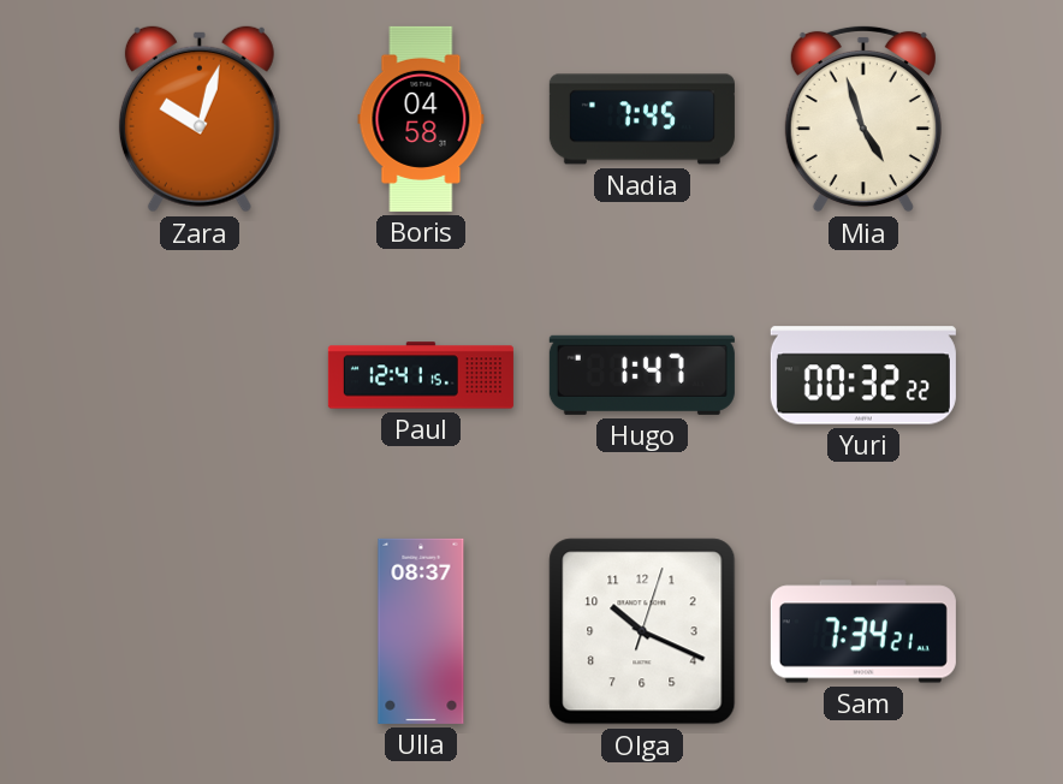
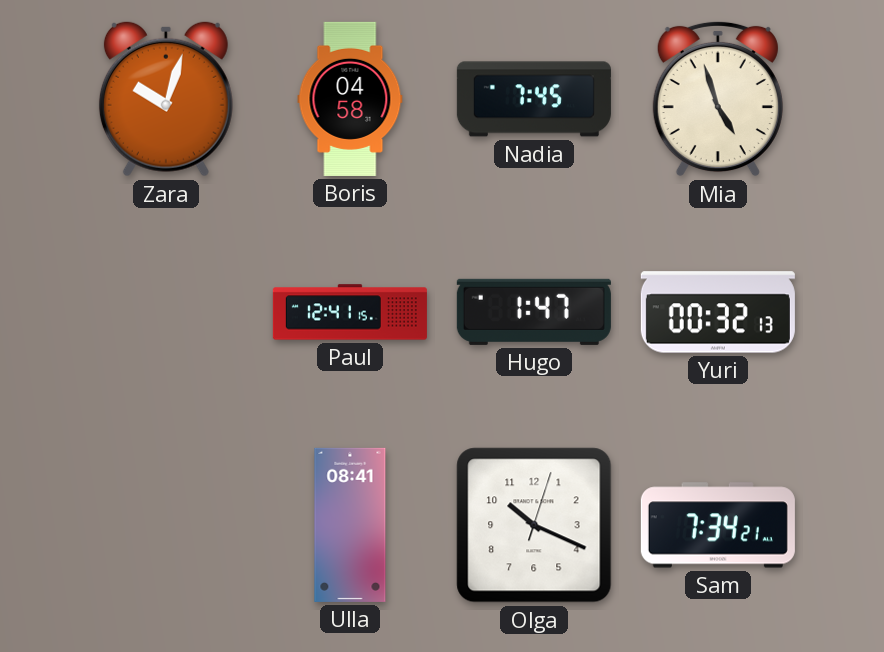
Yuri: 00:32:22 -> 00:32:13 (718, 312)
Ulla: 08:37 -> 08:41 (350, 525)
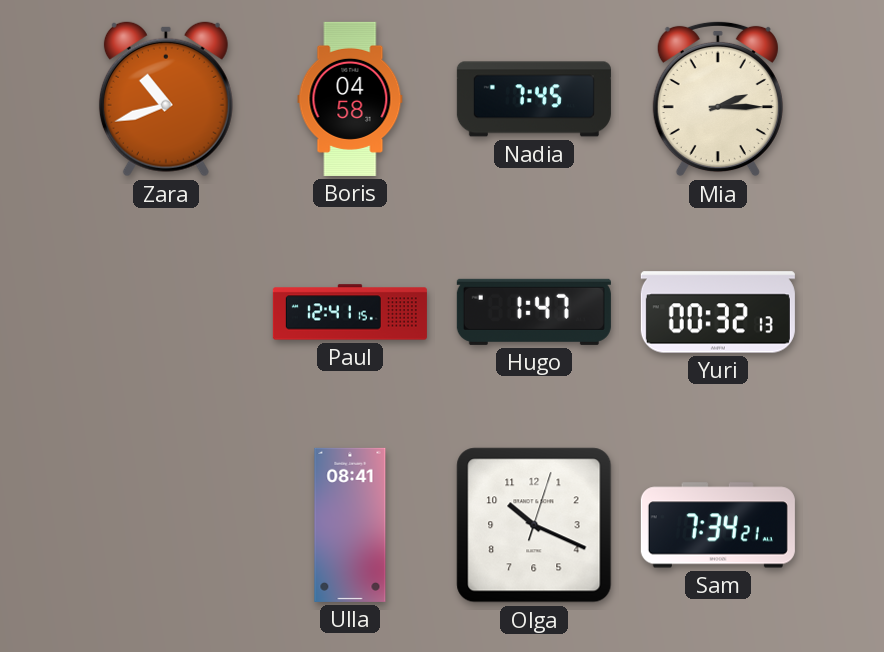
Zara: 10:03 -> 10:42 (166, 99)
Mia: 4:57 -> 2:15 (718, 99)
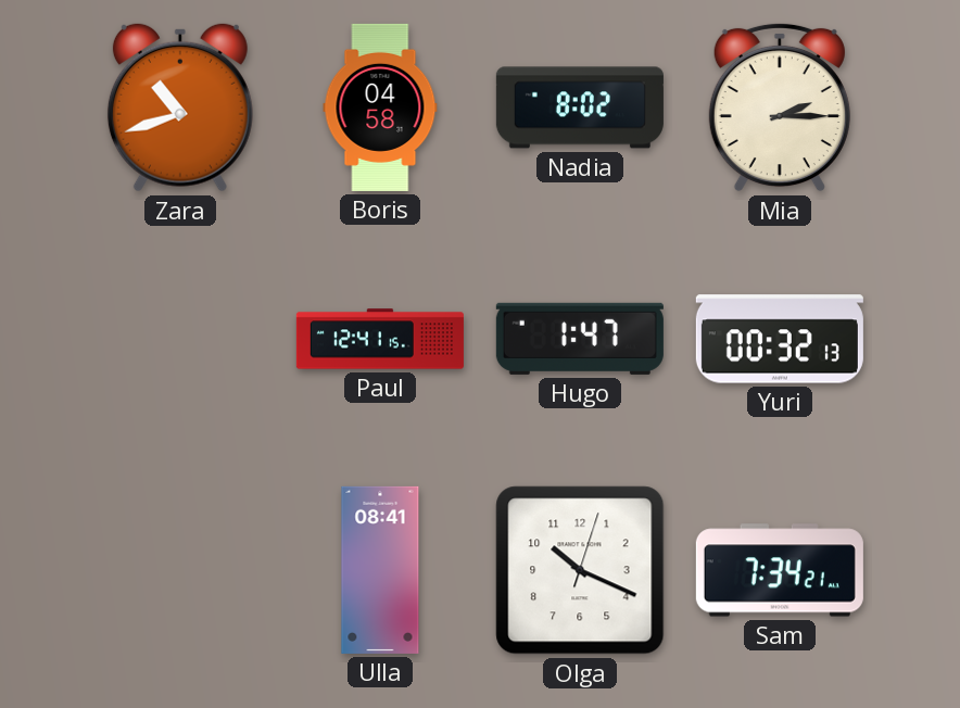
Nadia: 7:45 -> 8:02 (580, 108)
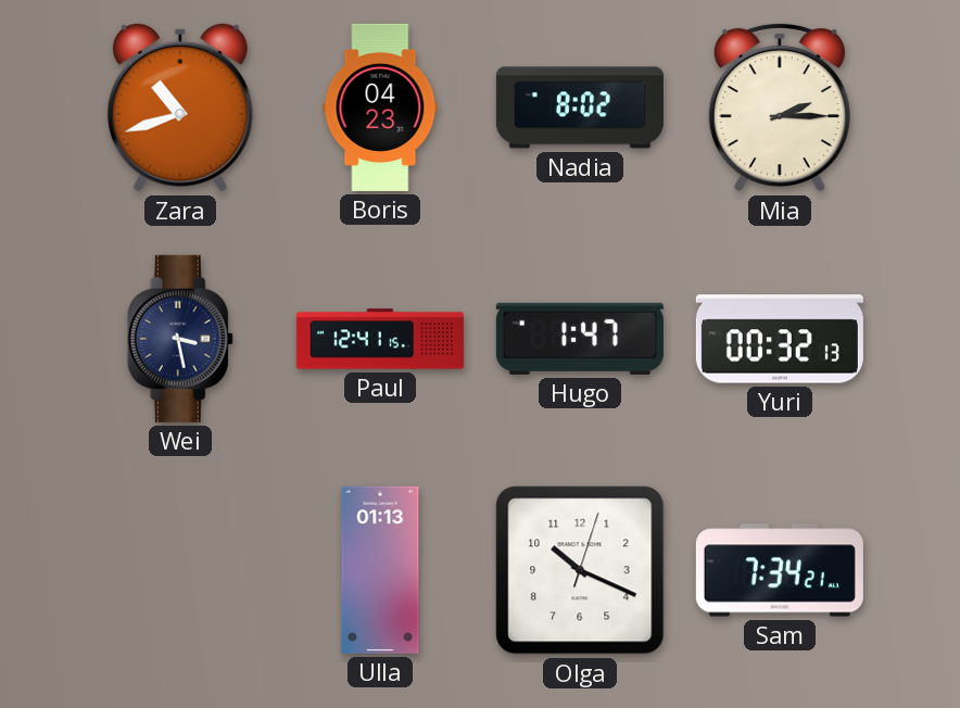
Boris: 04:58 -> 04:23 (380, 108)
Wei: none -> 3:28 (180, 339)
Ulla: 08:41 -> 01:13 (380, 570)
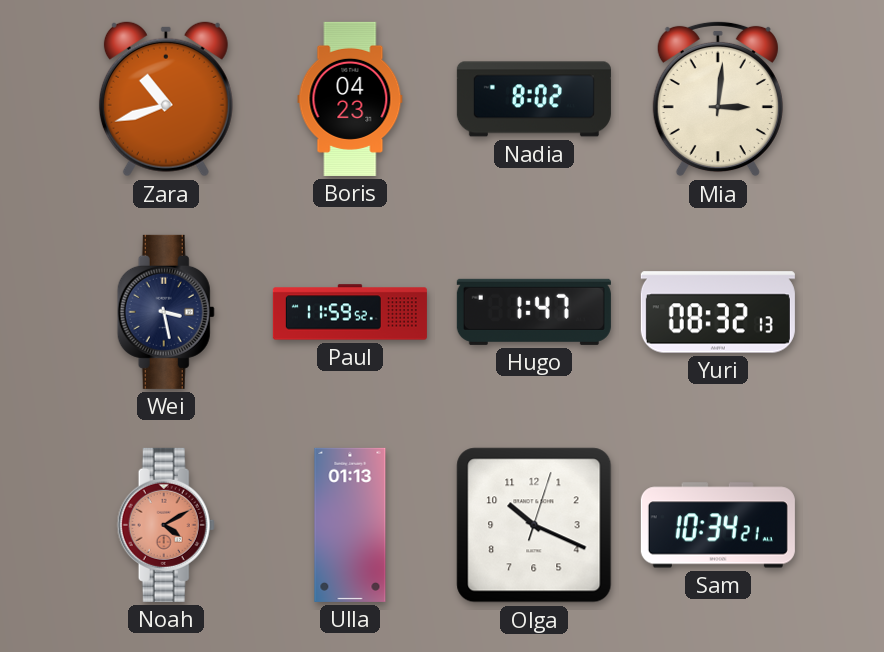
Mia: 2:15 -> 3:01 (718, 99)
Paul: 12:41 -> 11:59 (350, 312)
Yuri: 00:32 -> 08:32 (718, 312)
Noah: none -> 4:10 (166, 525)
Sam: 7:34 -> 10:34 (718, 525)
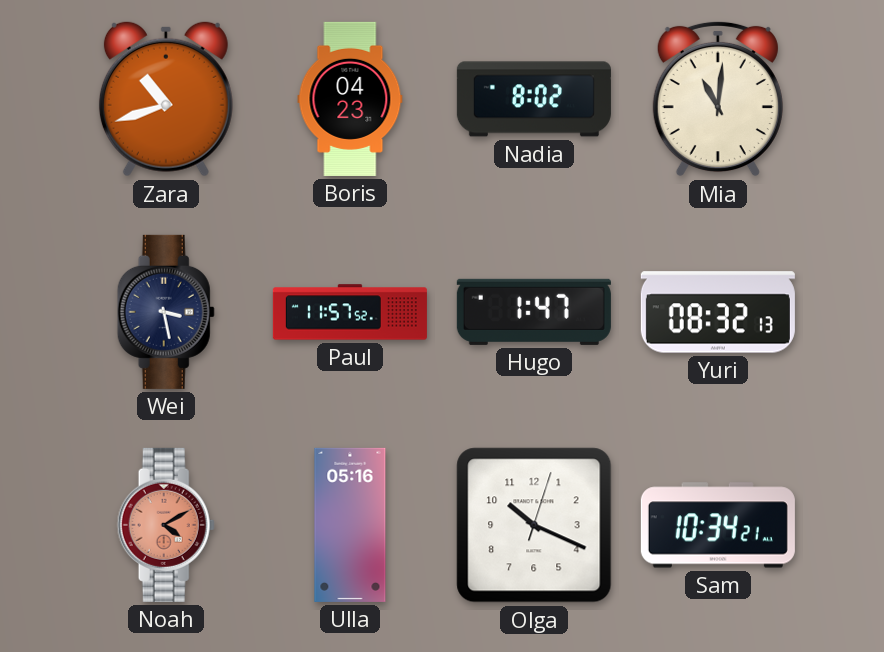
Mia: 3:01 -> 11:01 (718, 99)
Paul: 11:59 -> 11:57 (350, 312)
Ulla: 01:13 -> 05:16 (350, 525)
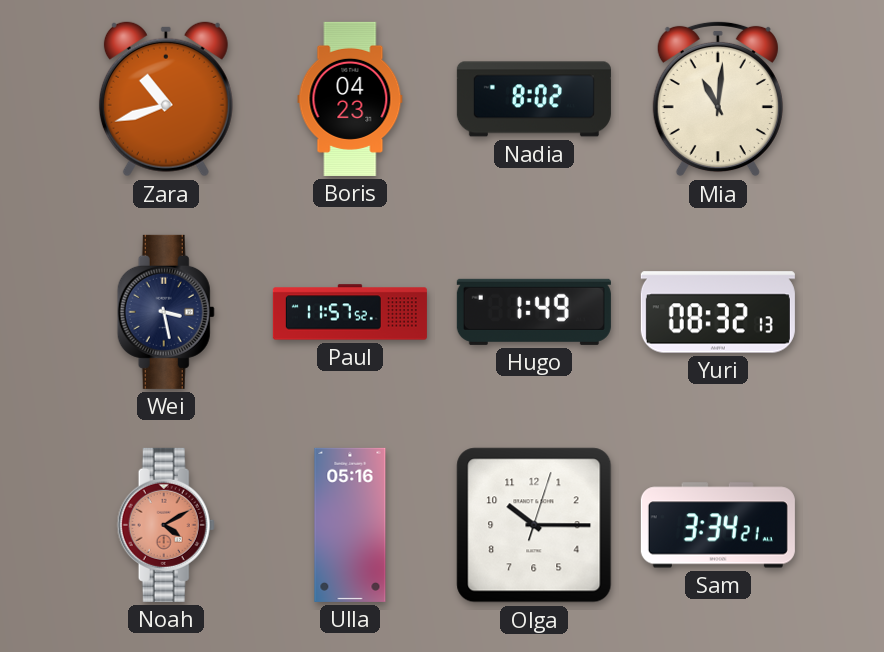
Hugo: 1:47 -> 1:49 (534, 312)
Olga: 10:19 -> 10:15 (534, 525)
Sam: 10:34 -> 3:34 (718, 525)
